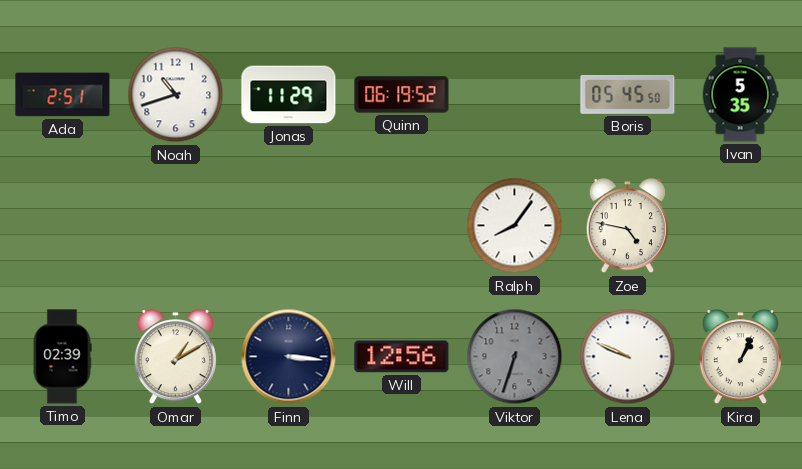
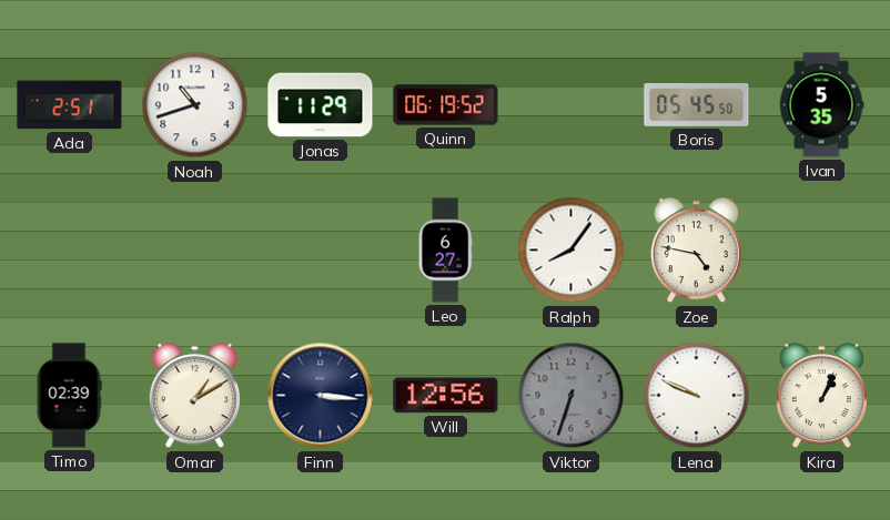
Leo: none -> 6:27 (445, 251)
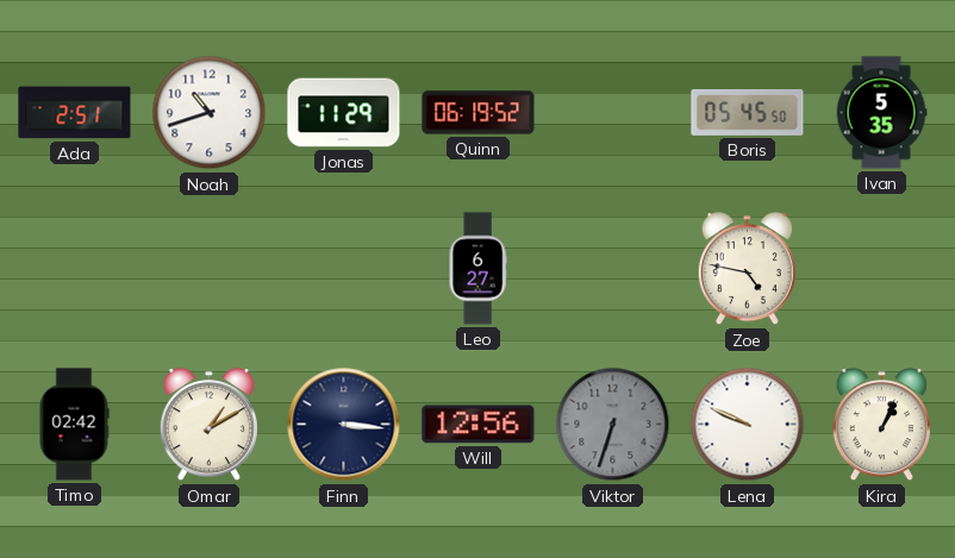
Ralph: 8:06 -> none (572, 251)
Timo: 02:39 -> 02:42 (74, 425)
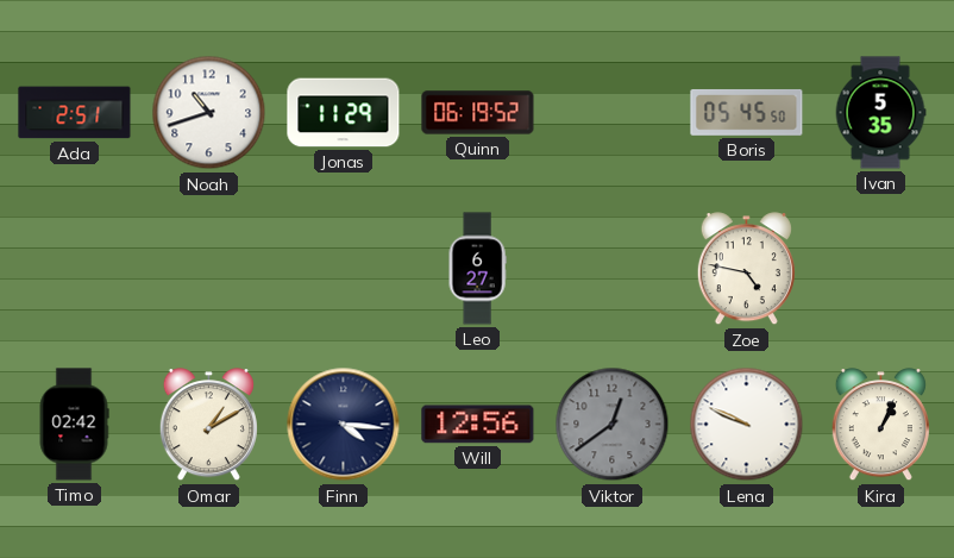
Finn: 3:16 -> 4:16 (344, 425)
Viktor: 6:33 -> 12:39 (613, 425)
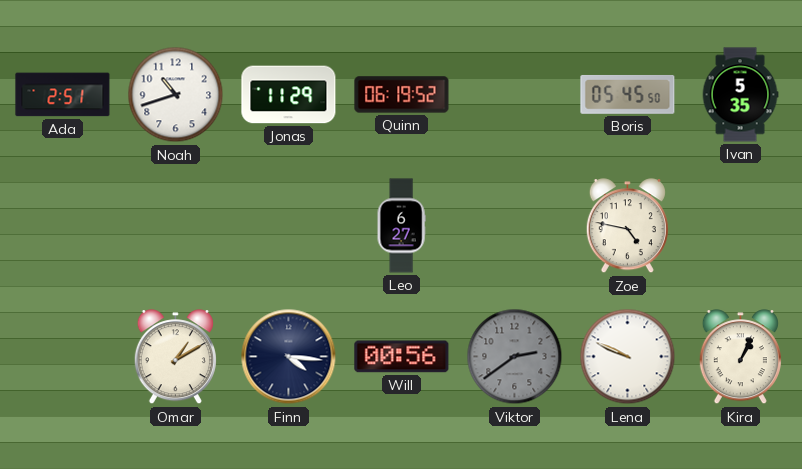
Timo: 02:42 -> none (74, 425)
Will: 12:56 -> 00:56 (402, 357)
Viktor: 12:39 -> 2:39 (515, 357)
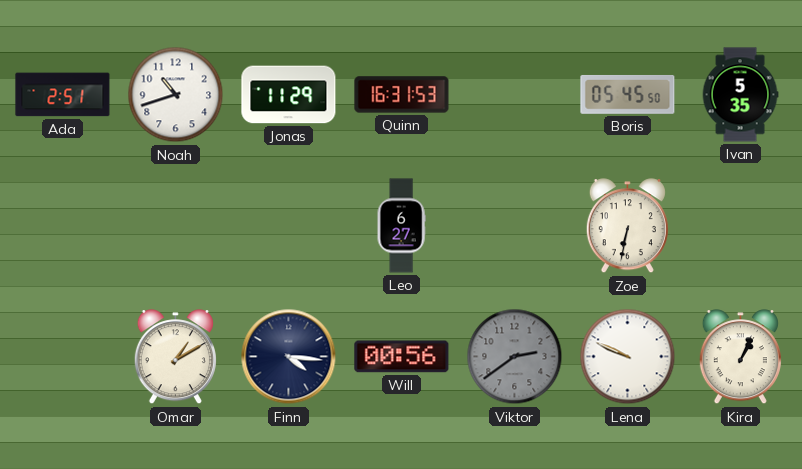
Quinn: 06:19 -> 16:31 (402, 95)
Zoe: 4:47 -> 6:32 (627, 226)
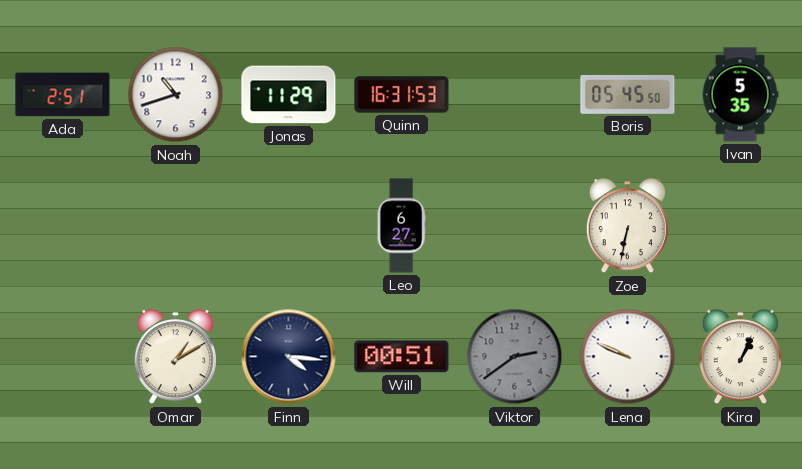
Will: 00:56 -> 00:51 (402, 357)
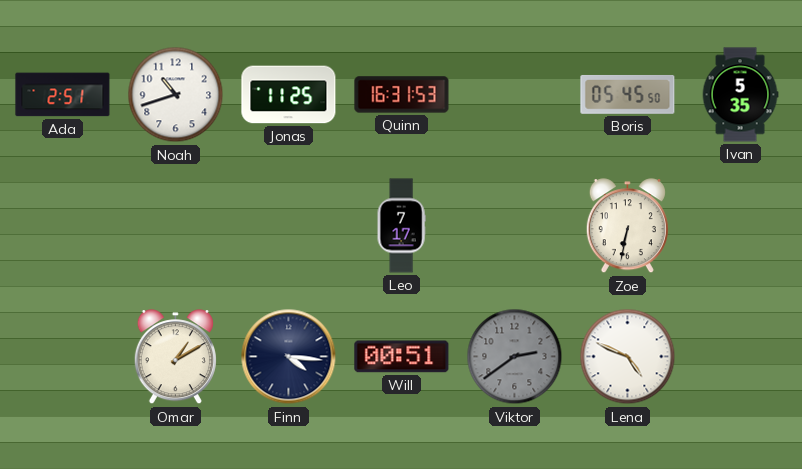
Jonas: 11:29 -> 11:25 (289, 95)
Leo: 6:27 -> 7:17 (401, 226)
Lena: 9:49 -> 4:49 (628, 357)
Kira: 1:04 -> none (740, 357)
